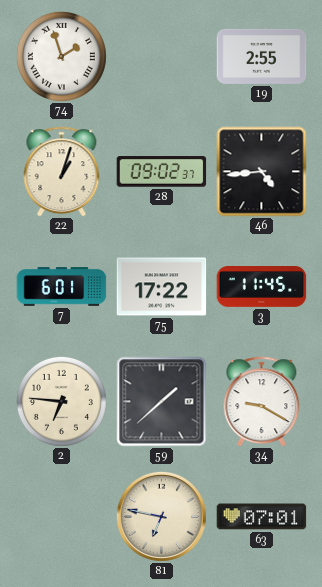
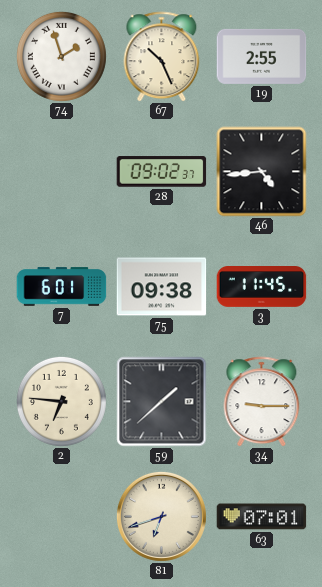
67: none -> 10:26 (162, 57)
22: 1:03 -> none (62, 172)
75: 17:22 -> 09:38 (162, 287)
34: 9:20 -> 9:15 (262, 402)
81: 6:47 -> 6:42 (161, 516)
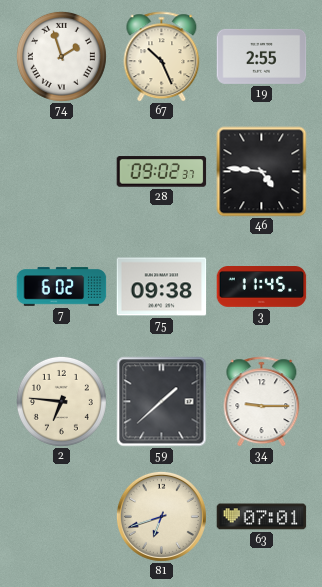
46: 4:44 -> 4:46 (262, 172)
7: 6:01 -> 6:02 (62, 287)
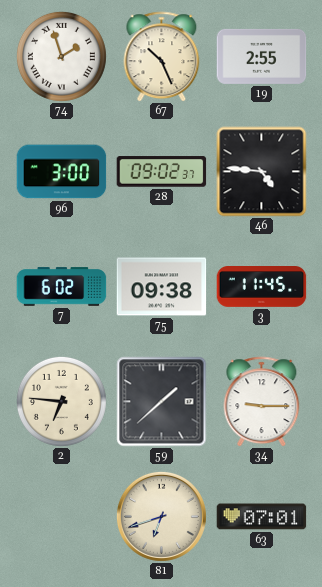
96: none -> 3:00 (62, 172)
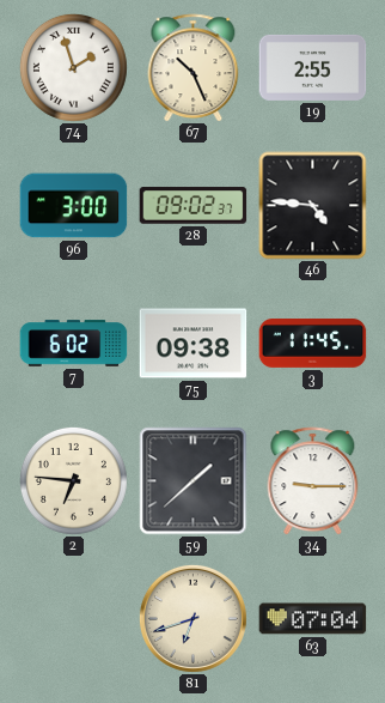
63: 07:01 -> 07:04 (313, 619)
